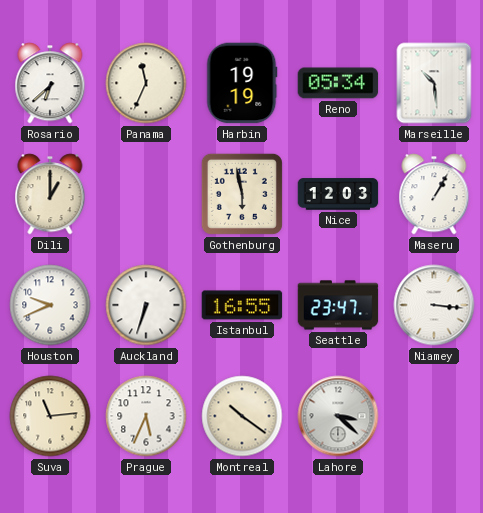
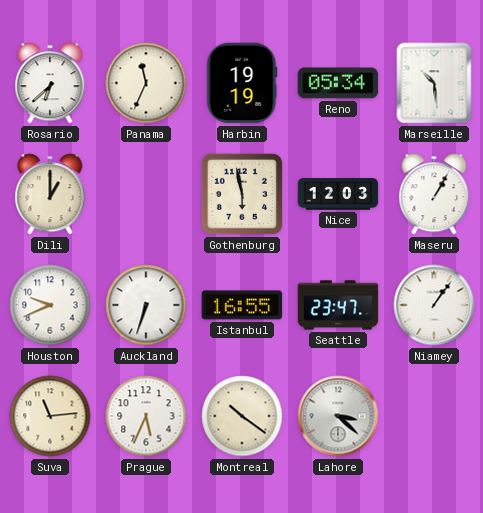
Niamey: 3:16 -> 1:06 (434, 305)
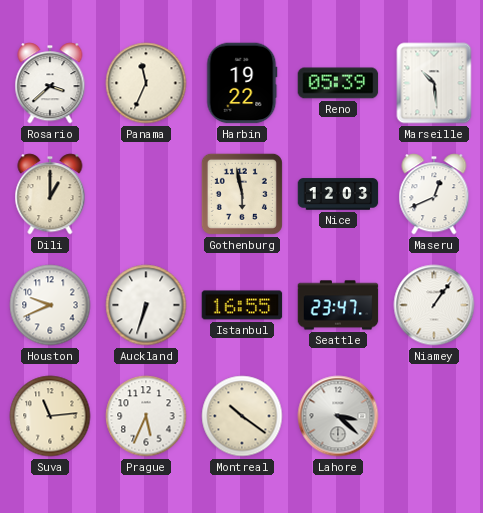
Rosario: 6:38 -> 3:38 (50, 83)
Harbin: 19:19 -> 19:22 (242, 83)
Reno: 05:34 -> 05:39 (338, 83)
Maseru: 1:05 -> 12:41 (434, 194)
